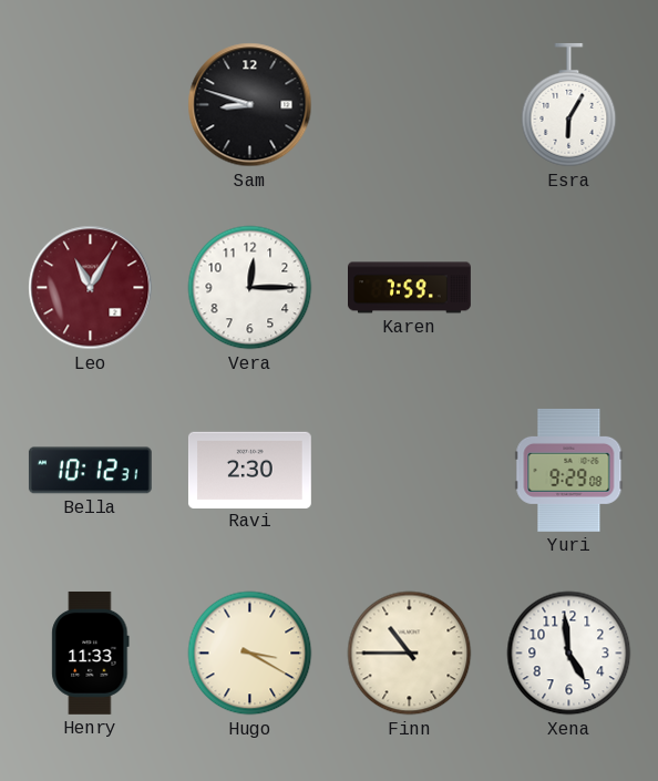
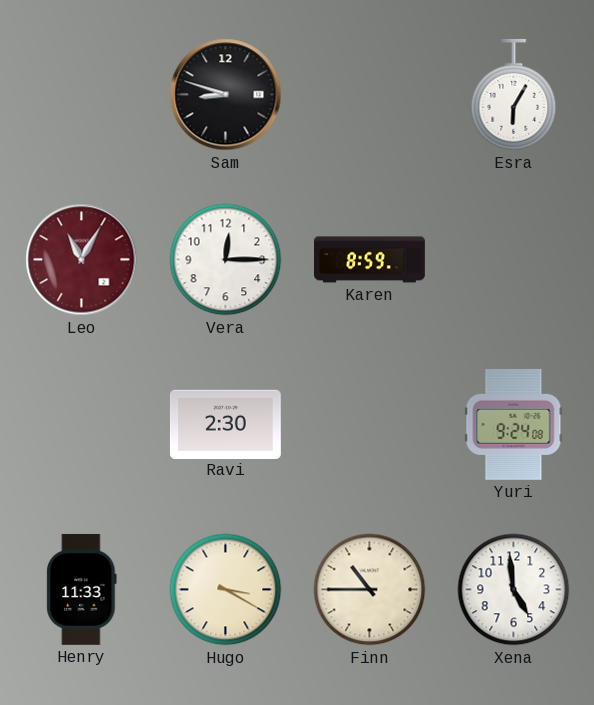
Karen: 7:59 -> 8:59 (370, 260)
Bella: 10:12 -> none (90, 471)
Yuri: 9:29 -> 9:24 (514, 424)
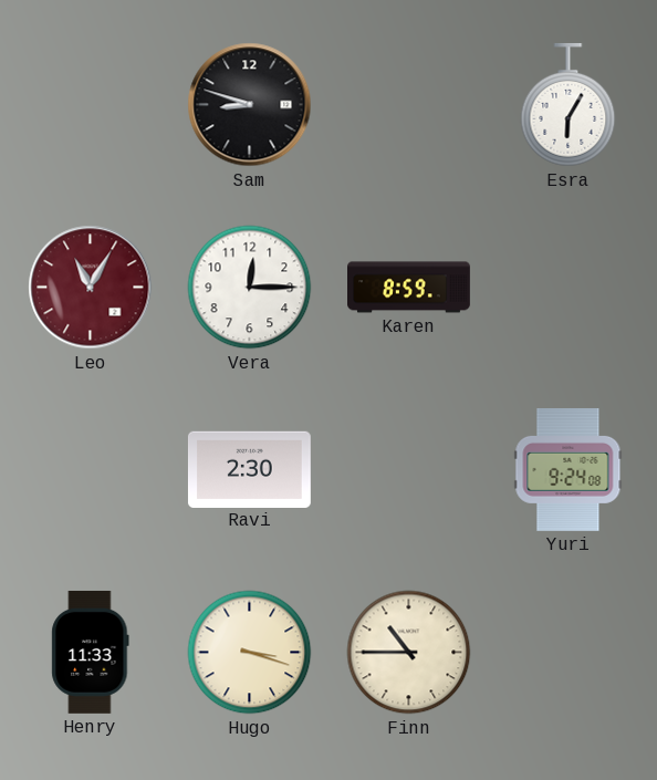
Hugo: 3:20 -> 3:18 (250, 653)
Xena: 4:59 -> none (514, 590)
